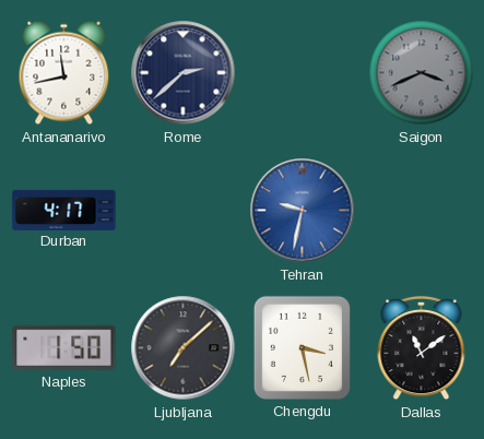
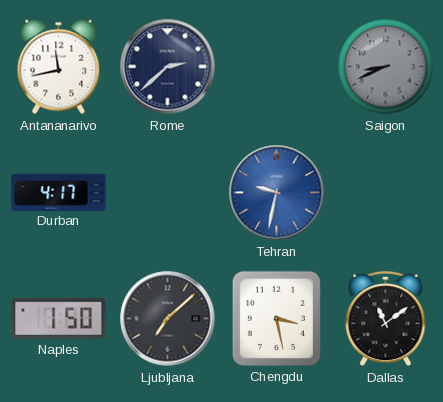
Saigon: 3:41 -> 8:41 (386, 67)
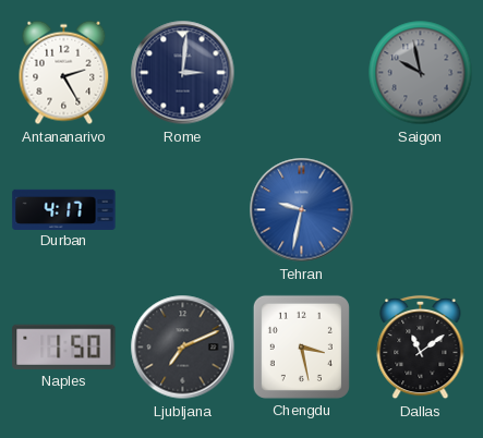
Antananarivo: 11:43 -> 2:25 (64, 73)
Rome: 2:38 -> 3:01 (183, 73)
Saigon: 8:41 -> 9:58 (421, 73)
Ljubljana: 7:08 -> 7:11 (183, 348)
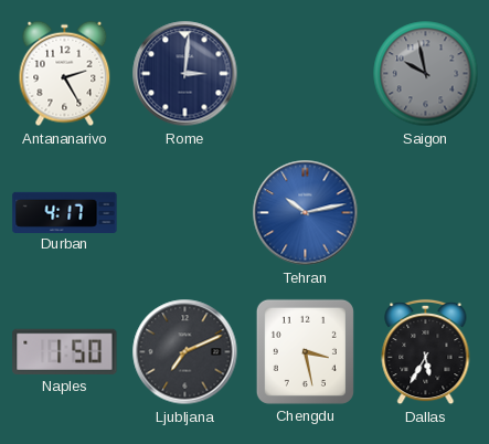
Tehran: 9:32 -> 10:13 (306, 213)
Dallas: 11:09 -> 5:35 (426, 352)
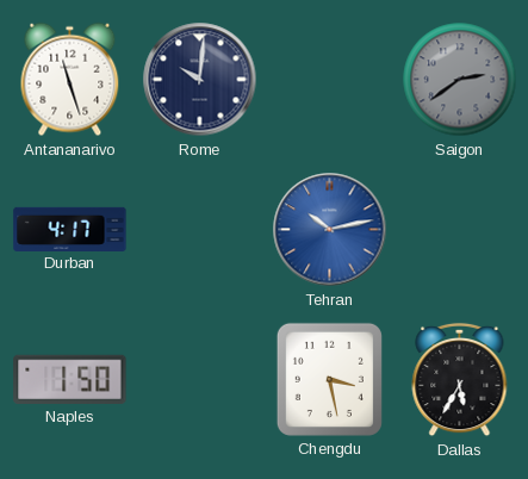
Antananarivo: 2:25 -> 11:27 (70, 80)
Rome: 3:01 -> 10:01 (200, 80)
Saigon: 9:58 -> 2:39 (460, 80)
Ljubljana: 7:11 -> none (185, 352)
